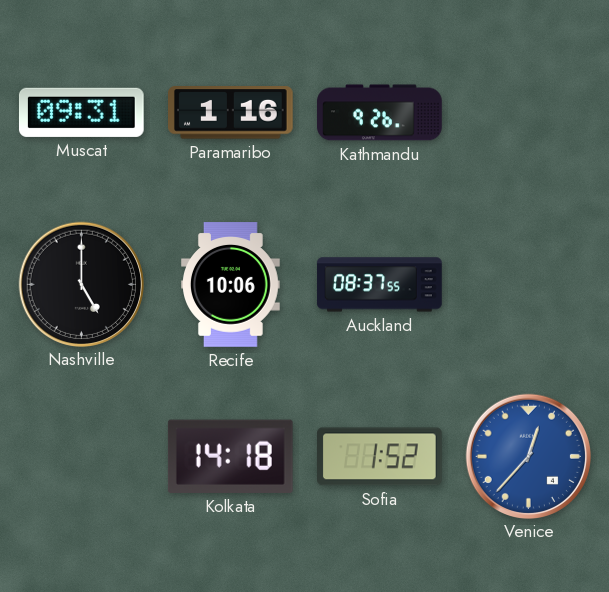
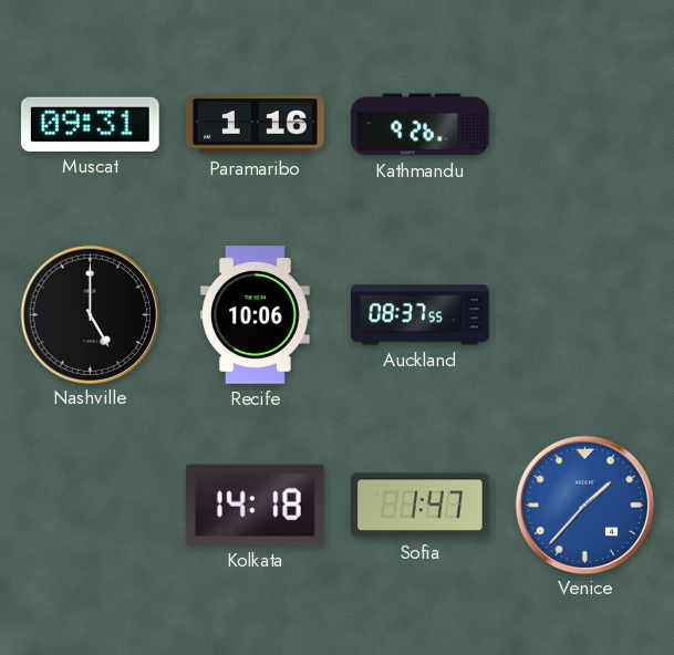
Sofia: 1:52 -> 1:47 (421, 506)
Venice: 12:37 -> 1:37 (584, 505)
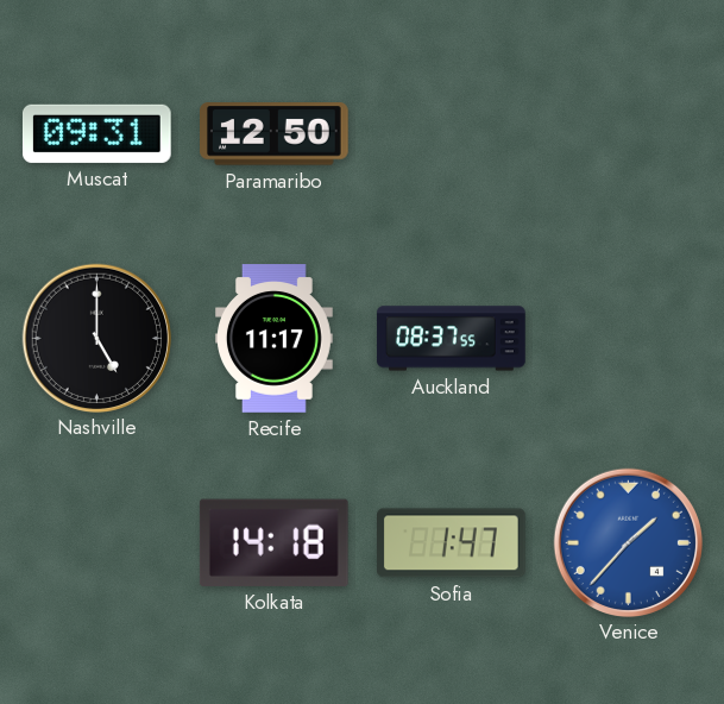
Paramaribo: 1:16 -> 12:50 (275, 134)
Kathmandu: 9:26 -> none (421, 125)
Recife: 10:06 -> 11:17 (275, 339)
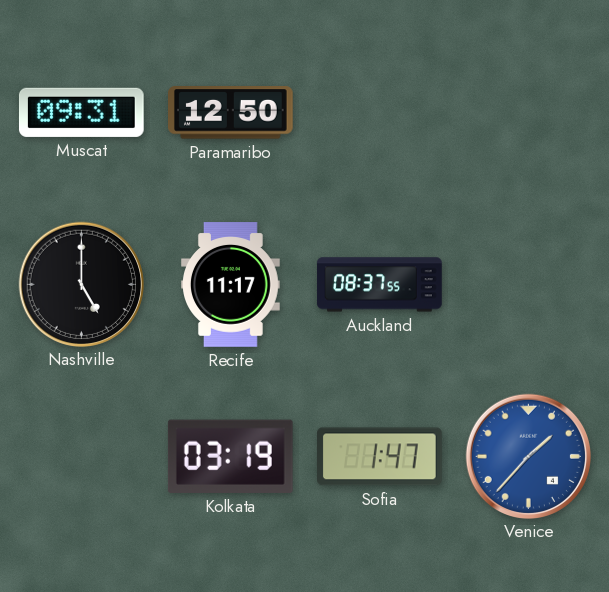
Kolkata: 14:18 -> 03:19 (230, 456)
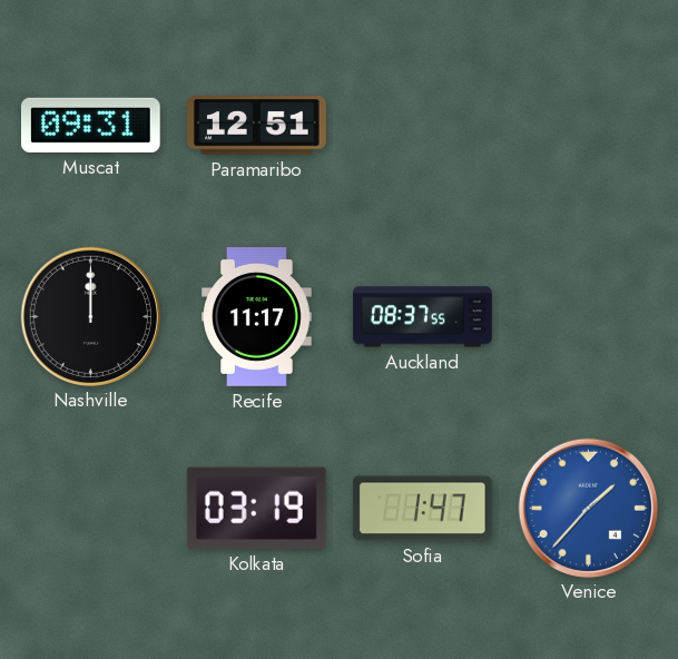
Paramaribo: 12:50 -> 12:51 (257, 126)
Nashville: 5:00 -> 12:00 (90, 316)
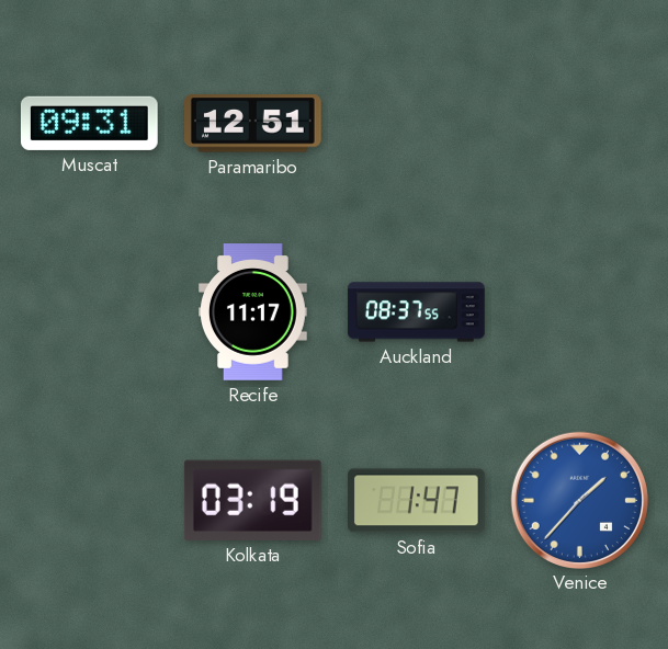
Nashville: 12:00 -> none (90, 316)
